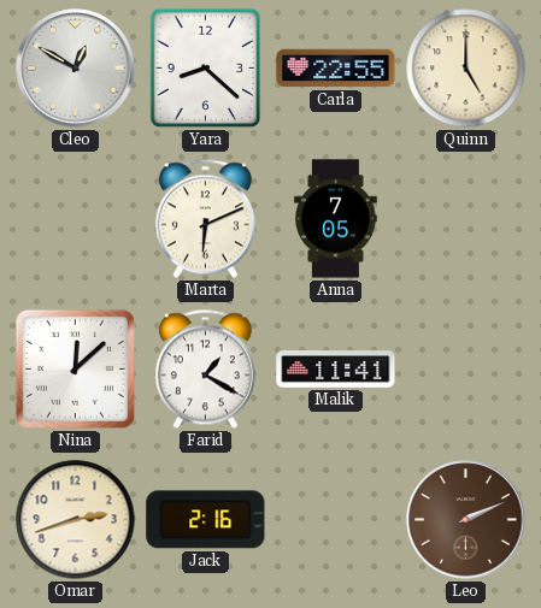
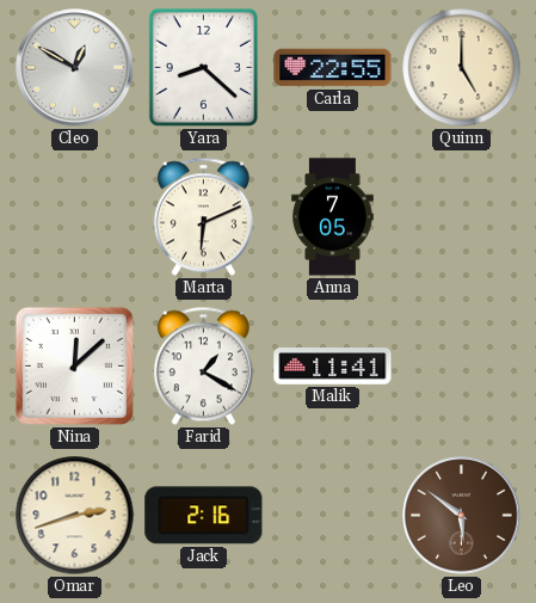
Leo: 2:11 -> 5:51 (462, 516)
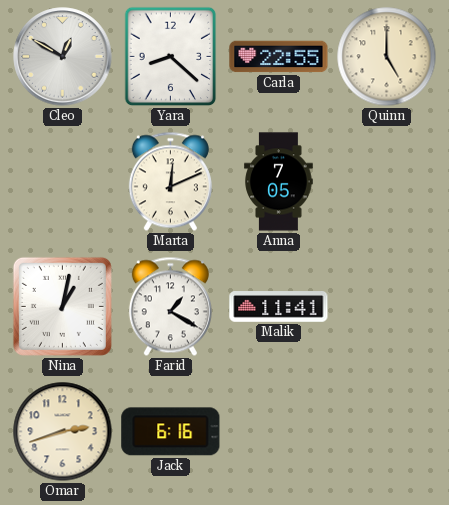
Marta: 6:11 -> 12:11 (170, 182)
Nina: 12:08 -> 1:02 (62, 306)
Jack: 2:16 -> 6:16 (171, 432)
Leo: 5:51 -> none (462, 516)
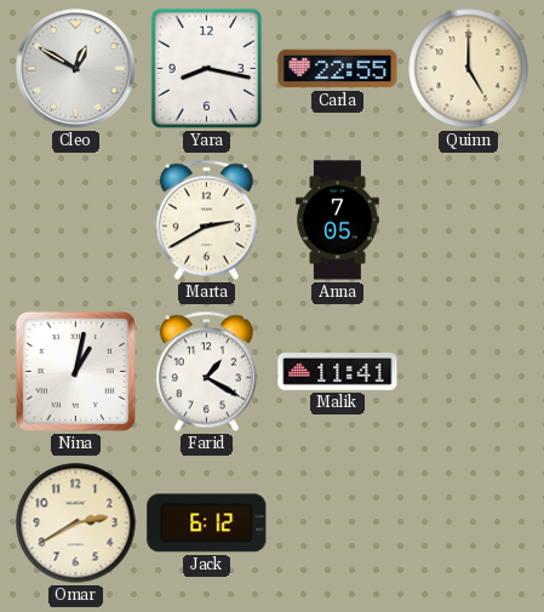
Yara: 8:22 -> 8:17 (207, 69)
Marta: 12:11 -> 2:40 (206, 221)
Omar: 2:42 -> 2:40 (76, 524)
Jack: 6:16 -> 6:12 (207, 524)
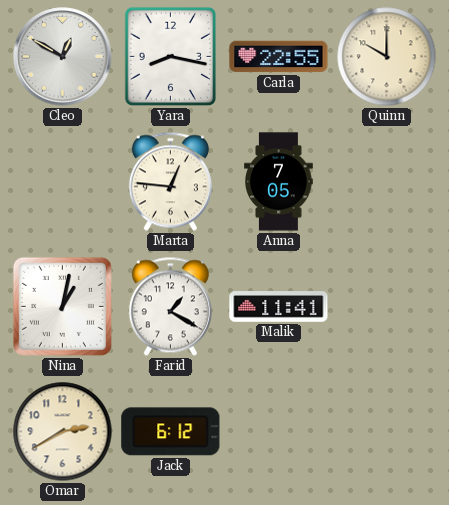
Quinn: 5:00 -> 10:00 (387, 57)
Marta: 2:40 -> 12:46 (170, 182)
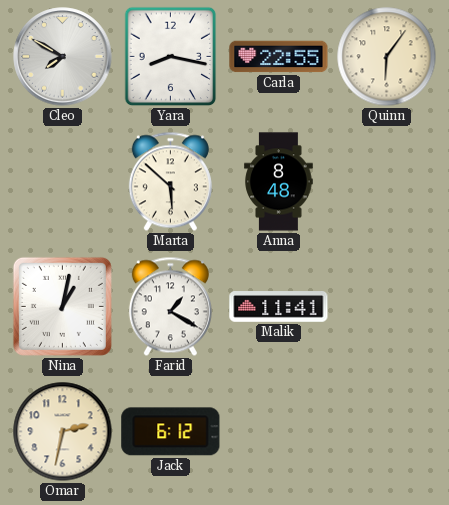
Cleo: 12:50 -> 7:50 (63, 57)
Quinn: 10:00 -> 6:06 (387, 57)
Marta: 12:46 -> 5:52 (170, 182)
Anna: 7:05 -> 8:48 (279, 182)
Omar: 2:40 -> 2:32 (63, 432)
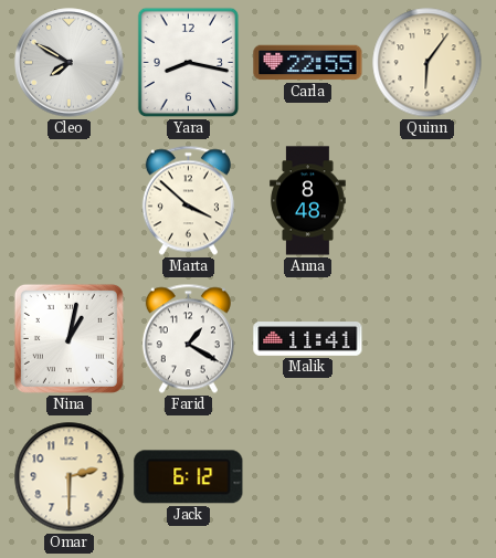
Marta: 5:52 -> 3:52 (188, 201)
Omar: 2:32 -> 2:30 (70, 477)
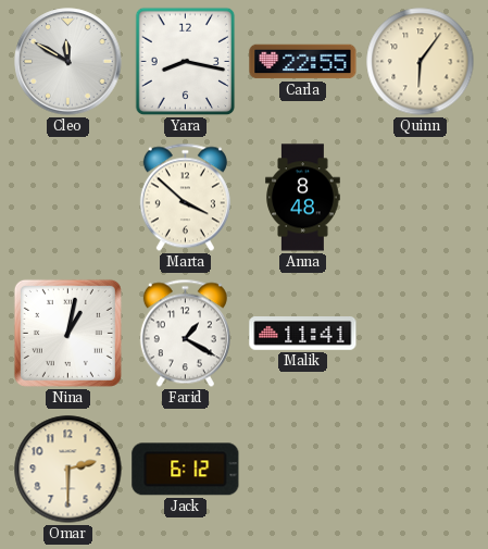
Cleo: 7:50 -> 11:50 (68, 62)
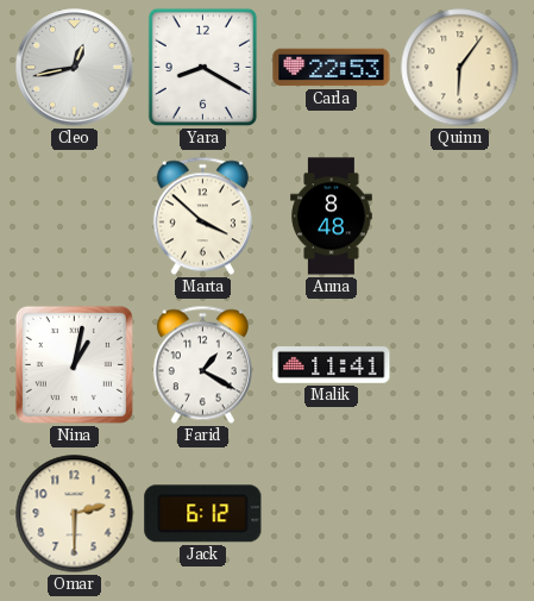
Cleo: 11:50 -> 12:43 (75, 68)
Yara: 8:17 -> 8:20 (203, 68)
Carla: 22:55 -> 22:53 (332, 68)
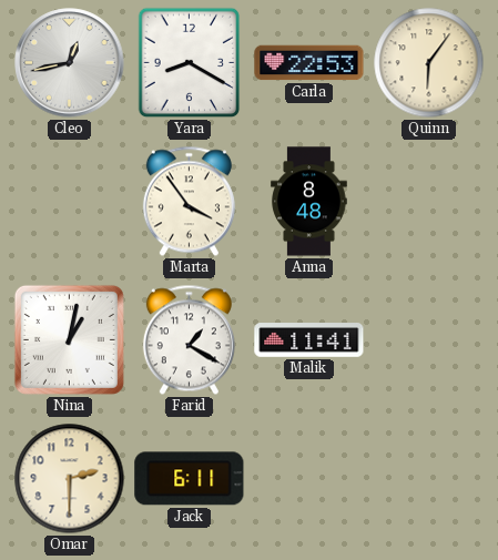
Marta: 3:52 -> 3:54 (189, 202)
Jack: 6:12 -> 6:11 (190, 479)
